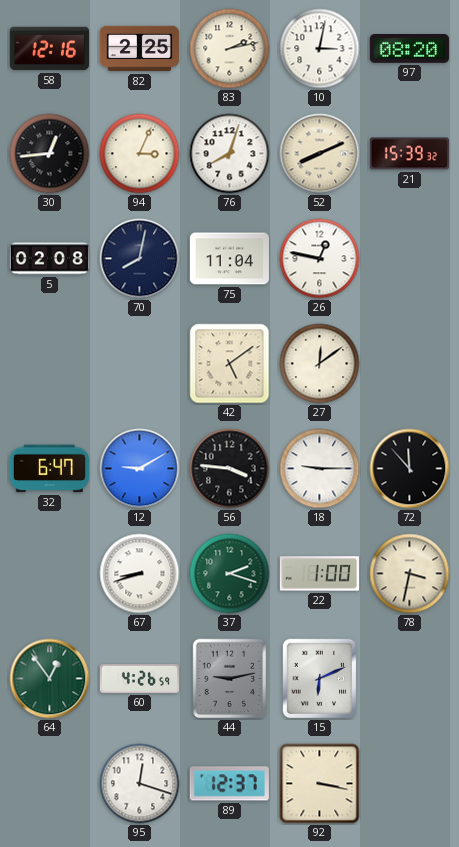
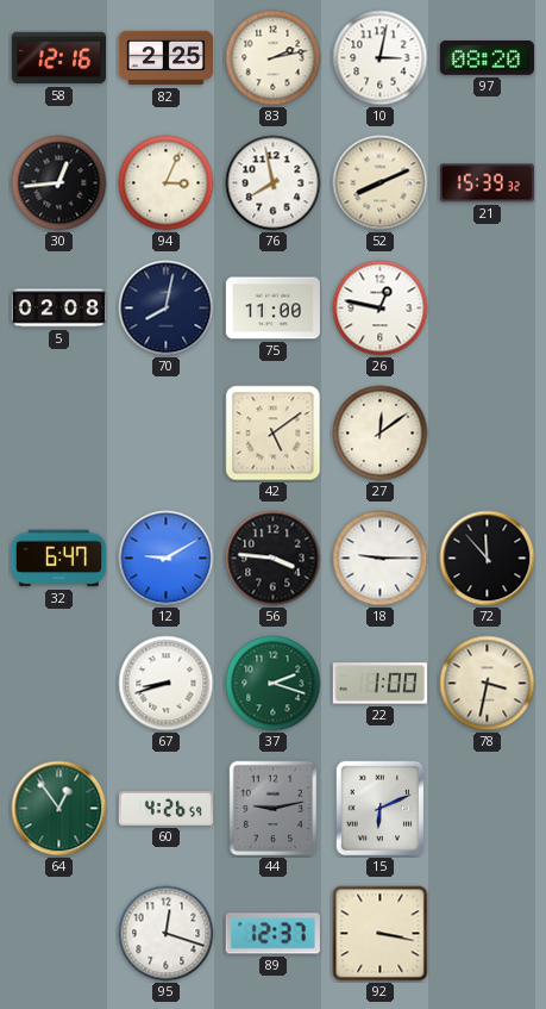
76: 8:03 -> 7:58 (274, 183)
75: 11:04 -> 11:00 (272, 309)
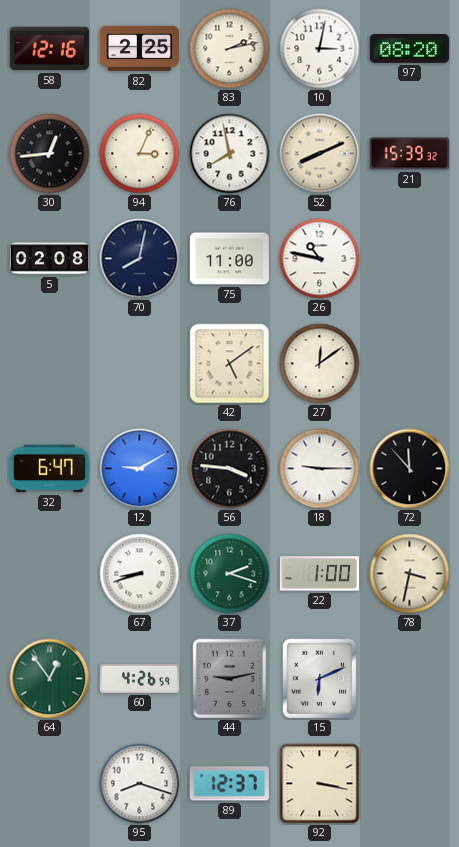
26: 12:47 -> 10:47 (320, 259)
95: 12:18 -> 8:18 (140, 784)
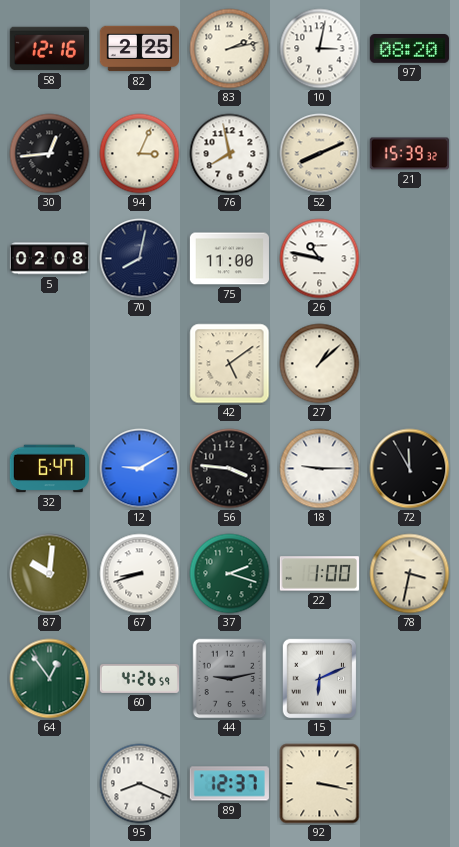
27: 12:09 -> 1:08 (320, 364)
72: 11:53 -> 11:55 (410, 469)
87: none -> 10:01 (50, 574)
95: 8:18 -> 8:19 (140, 784)
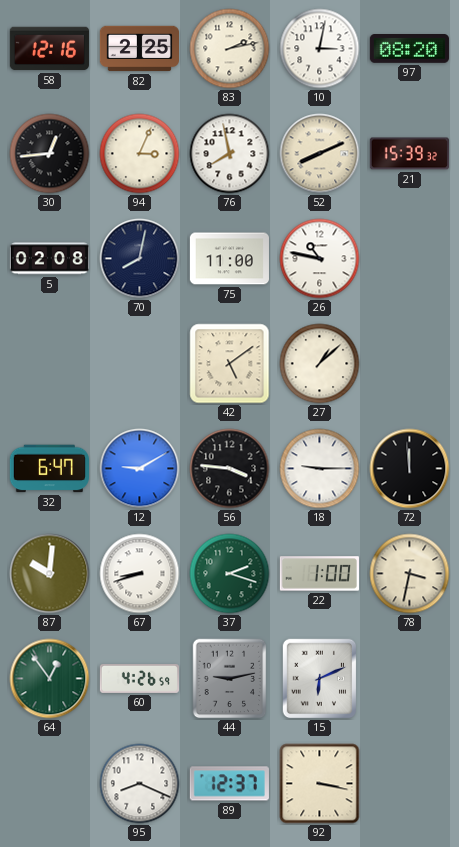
72: 11:55 -> 11:59 (410, 469)
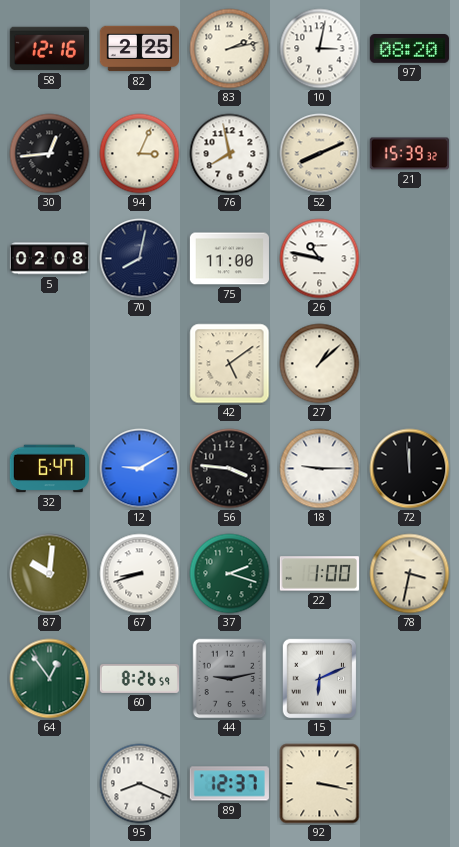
60: 4:26 -> 8:26 (139, 678)
